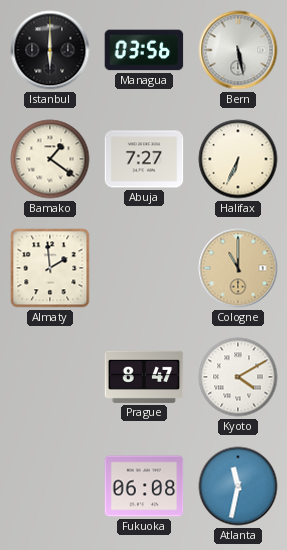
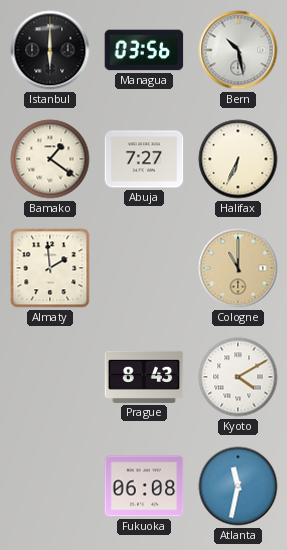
Bern: 5:28 -> 10:28 (238, 50)
Prague: 8:47 -> 8:43 (144, 377)
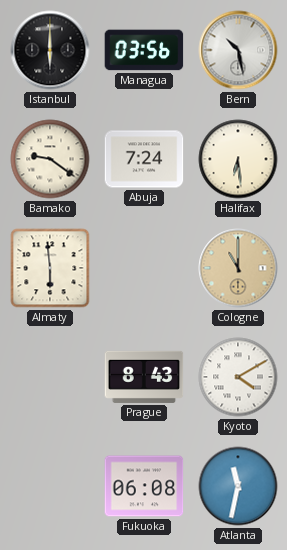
Bamako: 1:21 -> 9:21 (50, 159)
Abuja: 7:27 -> 7:24 (144, 159)
Halifax: 6:34 -> 6:29 (238, 159)
Almaty: 1:59 -> 5:59 (50, 268)
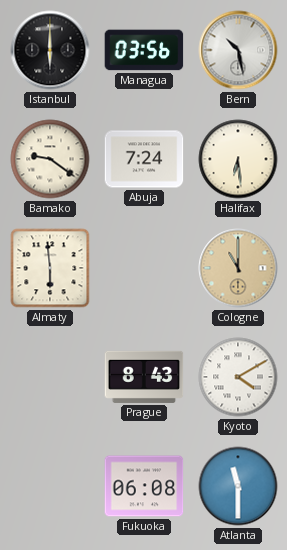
Atlanta: 11:32 -> 11:30 (238, 486)
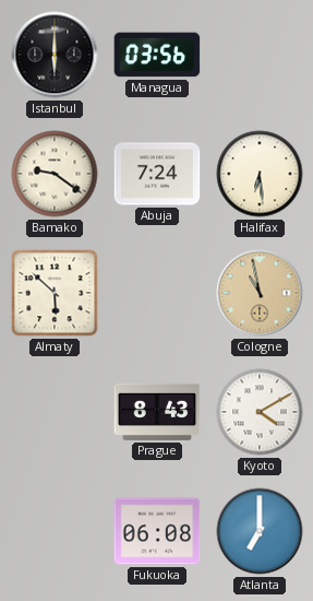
Bern: 10:28 -> none (238, 50)
Almaty: 5:59 -> 5:52 (55, 293)
Cologne: 11:00 -> 10:58 (260, 293)
Atlanta: 11:30 -> 7:00 (260, 531)
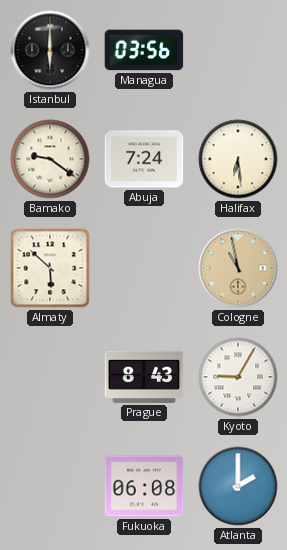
Kyoto: 4:10 -> 9:05 (238, 377)
Atlanta: 7:00 -> 2:00 (238, 486)
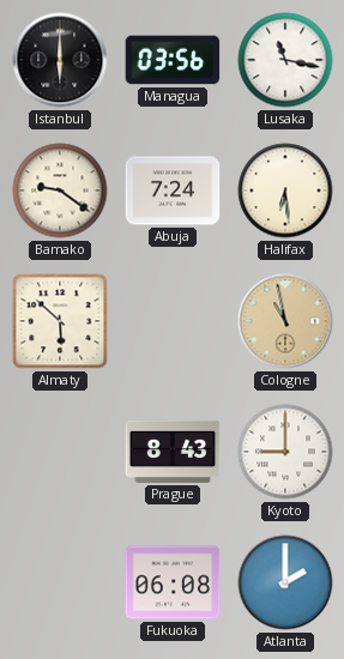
Lusaka: none -> 11:17 (285, 60)
Kyoto: 9:05 -> 9:00 (285, 452)
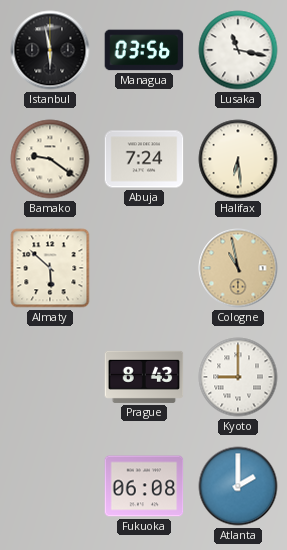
Istanbul: 6:00 -> 5:58 (50, 50)
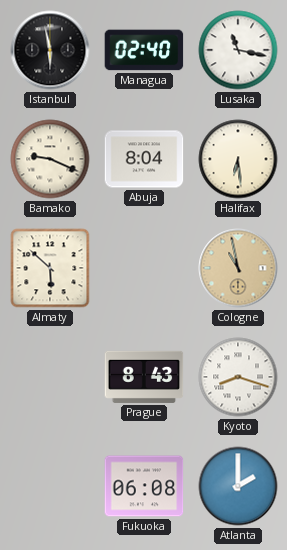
Managua: 03:56 -> 02:40 (144, 50)
Bamako: 9:21 -> 9:19 (50, 159)
Abuja: 7:24 -> 8:04 (144, 159)
Kyoto: 9:00 -> 8:18 (238, 377)
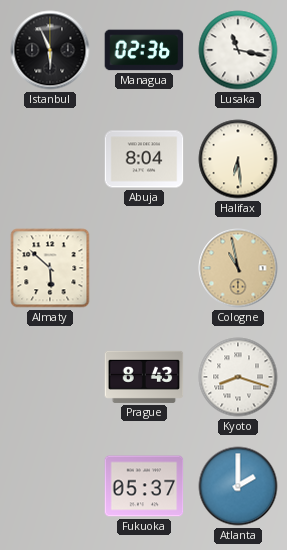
Istanbul: 5:58 -> 5:56 (50, 50)
Managua: 02:40 -> 02:36 (144, 50)
Bamako: 9:19 -> none (50, 159)
Fukuoka: 06:08 -> 05:37 (144, 486)
